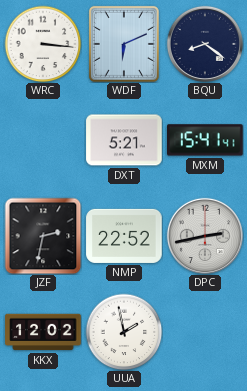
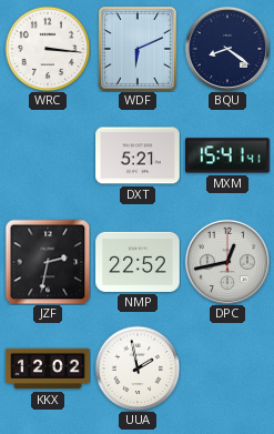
DPC: 2:43 -> 12:43 (227, 262)
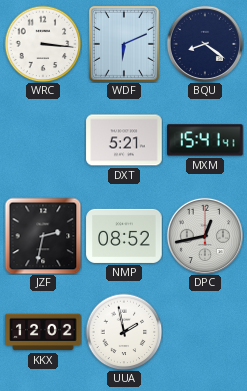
NMP: 22:52 -> 08:52 (124, 236)
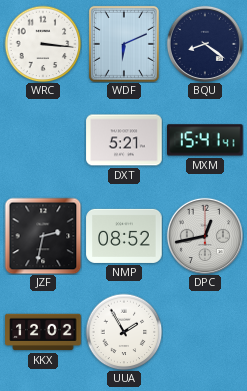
UUA: 1:58 -> 1:55 (124, 332)
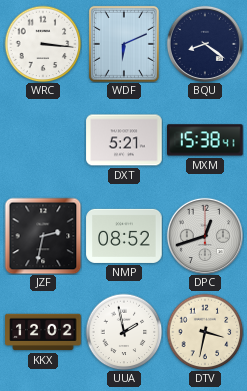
MXM: 15:41 -> 15:38 (205, 140)
DPC: 12:43 -> 12:42 (205, 236)
UUA: 1:55 -> 1:58 (124, 332)
DTV: none -> 3:32 (205, 332)
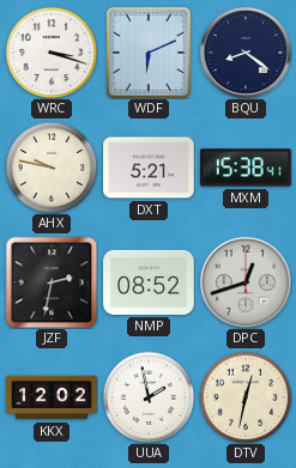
WRC: 3:16 -> 3:18 (52, 53)
AHX: none -> 9:47 (52, 168)
DTV: 3:32 -> 12:32 (246, 397)
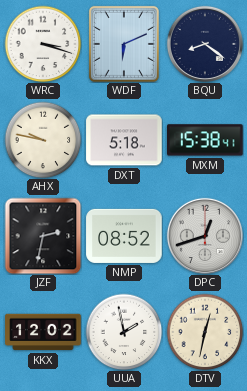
DXT: 5:21 -> 5:18 (124, 140)
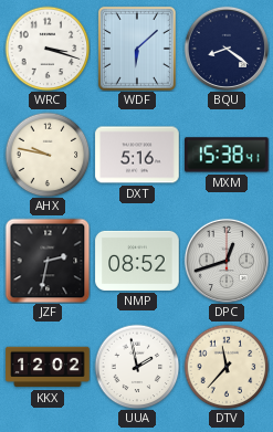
WDF: 6:11 -> 6:08 (137, 49)
DXT: 5:18 -> 5:16 (137, 155)
DTV: 12:32 -> 11:37 (227, 367)
